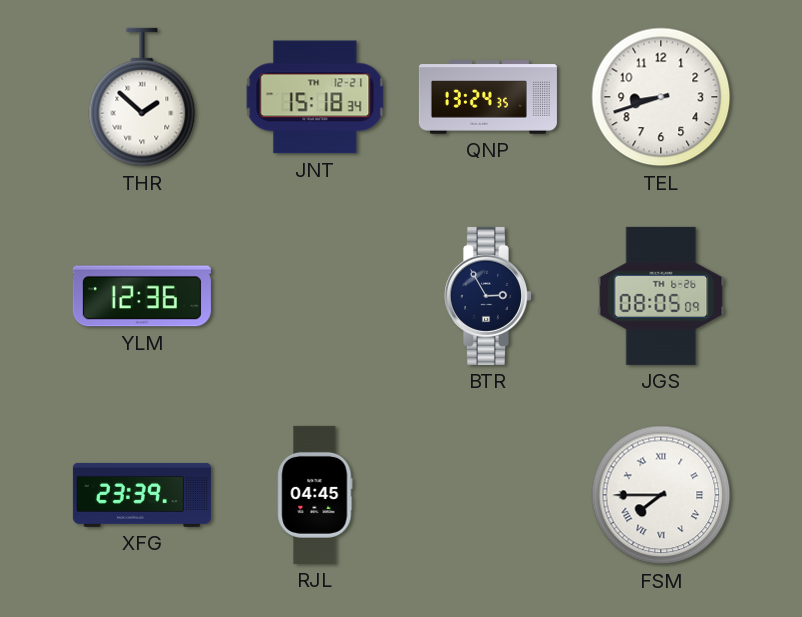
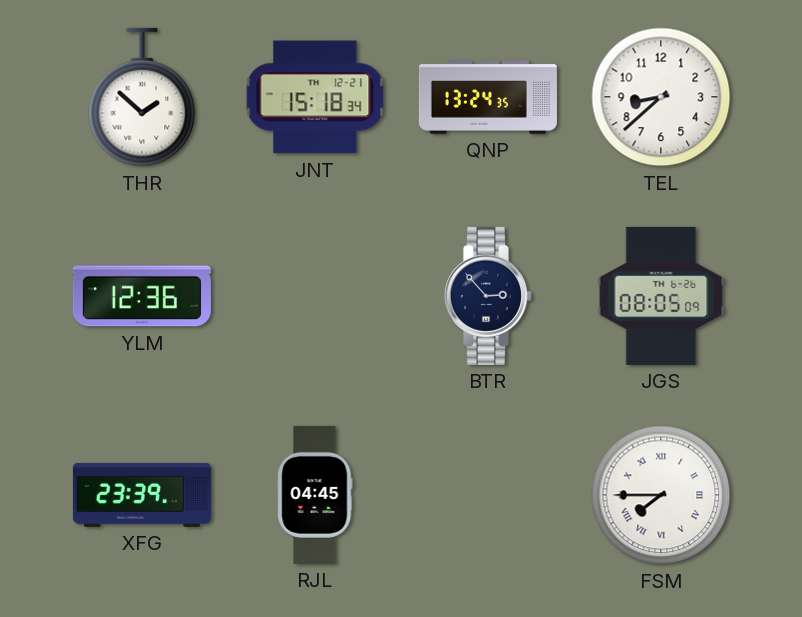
TEL: 8:42 -> 8:38 (661, 97)
BTR: 2:55 -> 2:53 (488, 296)
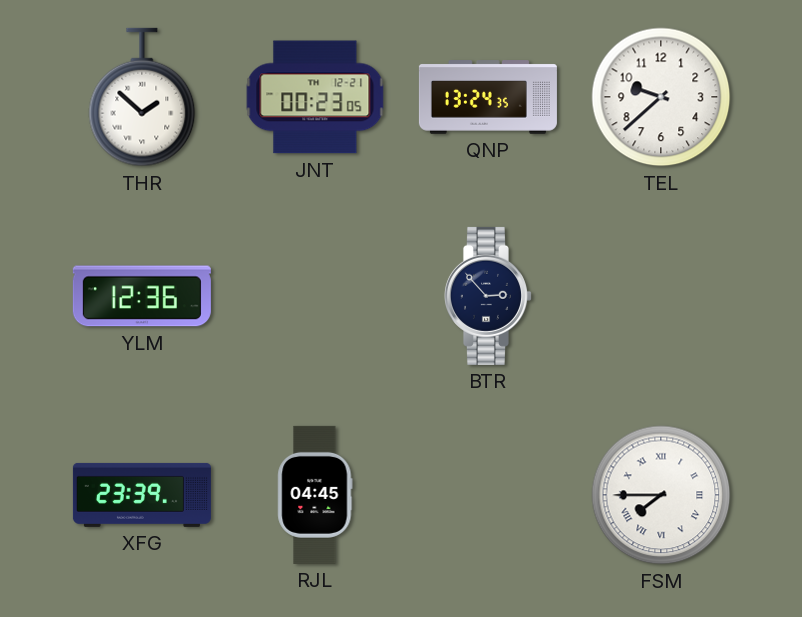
JNT: 15:18 -> 00:23 (315, 97)
TEL: 8:38 -> 9:38 (661, 97)
JGS: 08:05 -> none (661, 296)
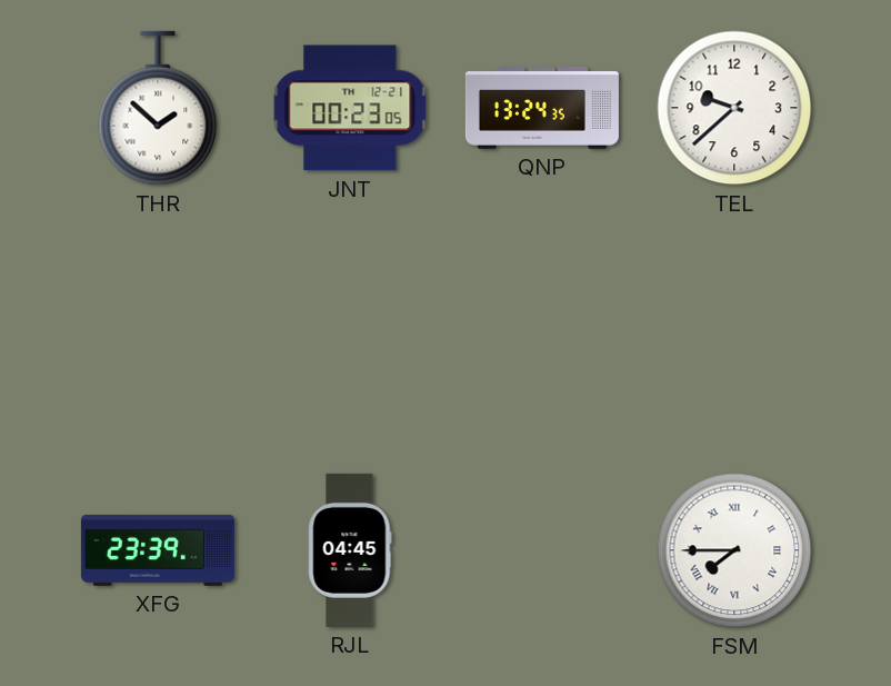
YLM: 12:36 -> none (142, 296)
BTR: 2:53 -> none (488, 296)
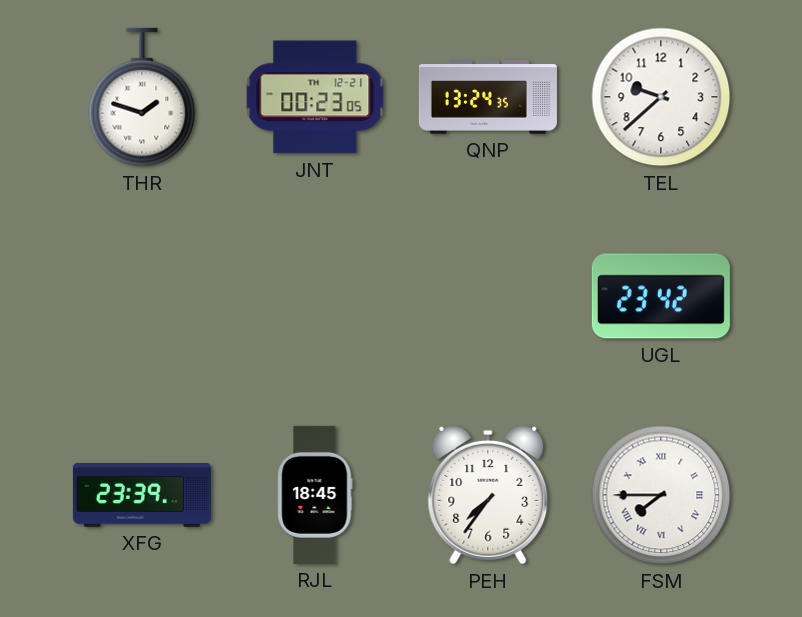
THR: 1:52 -> 1:48 (142, 97)
UGL: none -> 23:42 (661, 296)
RJL: 04:45 -> 18:45 (315, 495)
PEH: none -> 7:36 (488, 495)
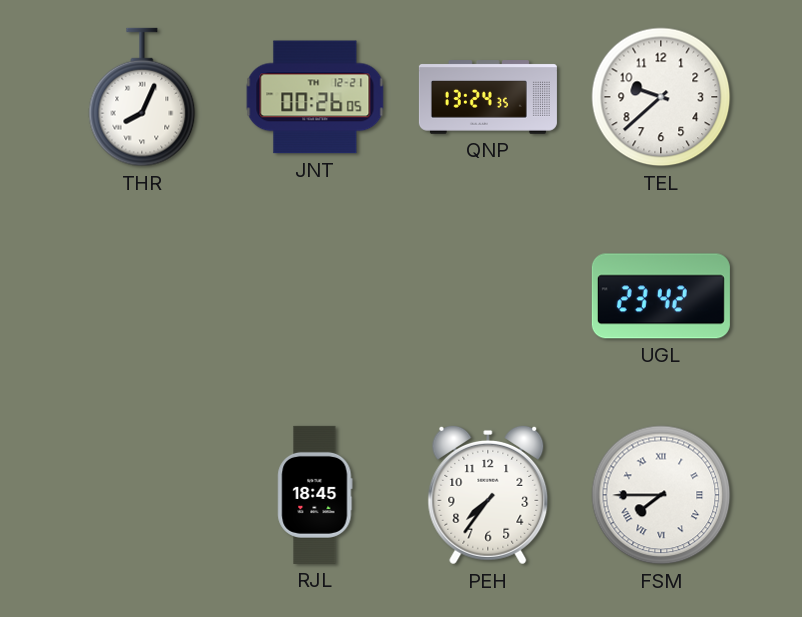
THR: 1:48 -> 8:04 (142, 97)
JNT: 00:23 -> 00:26 (315, 97)
XFG: 23:39 -> none (142, 495)
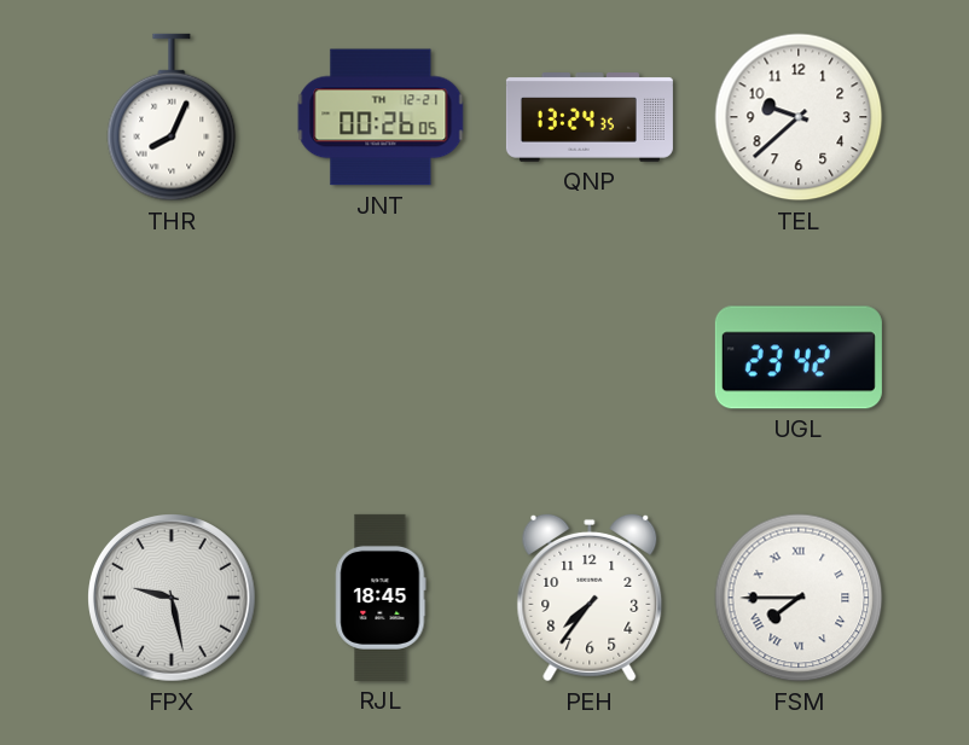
FPX: none -> 9:28 (173, 599)
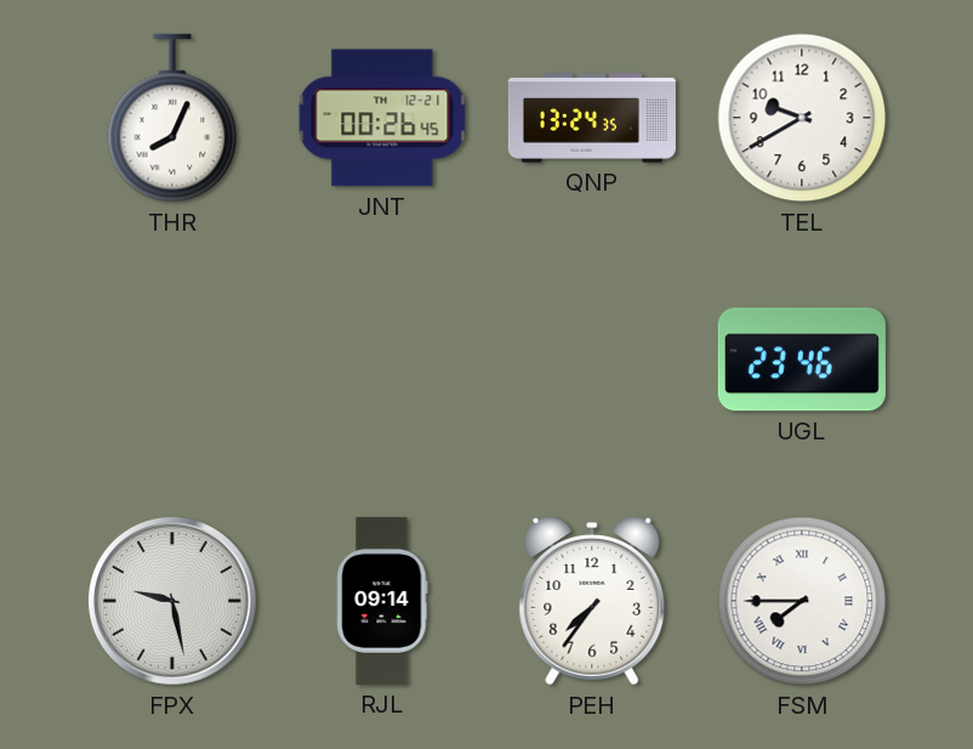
JNT: 00:26:05 -> 00:26:45 (382, 118)
TEL: 9:38 -> 9:40 (802, 118)
UGL: 23:42 -> 23:46 (802, 359)
RJL: 18:45 -> 09:14 (382, 601)
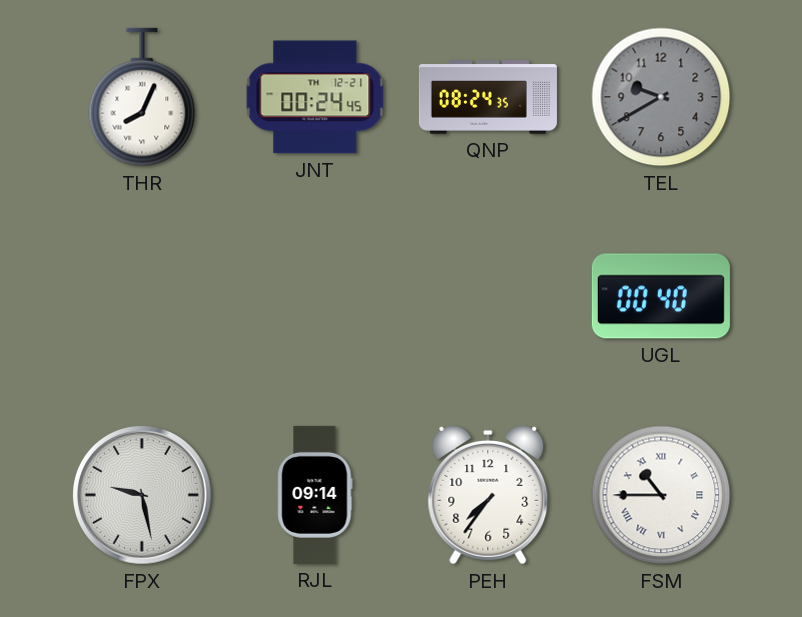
JNT: 00:26 -> 00:24 (315, 97)
QNP: 13:24 -> 08:24 (488, 97)
TEL dial: white -> grey (661, 97)
UGL: 23:46 -> 00:40 (661, 296)
FSM: 7:45 -> 10:45 (661, 495)
